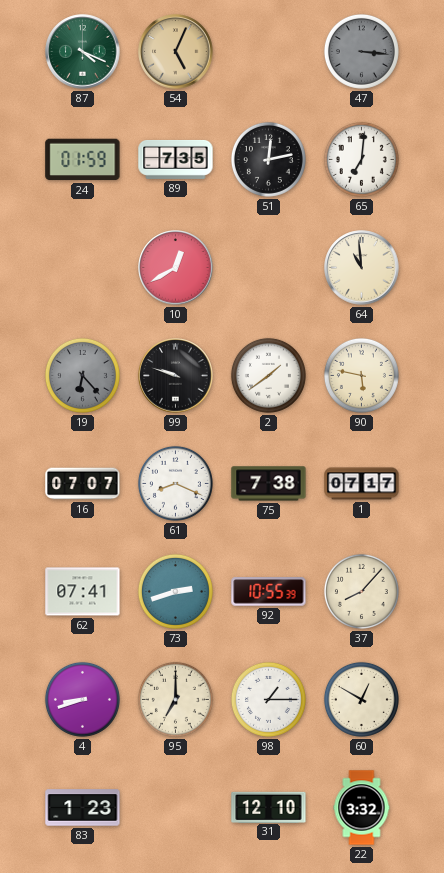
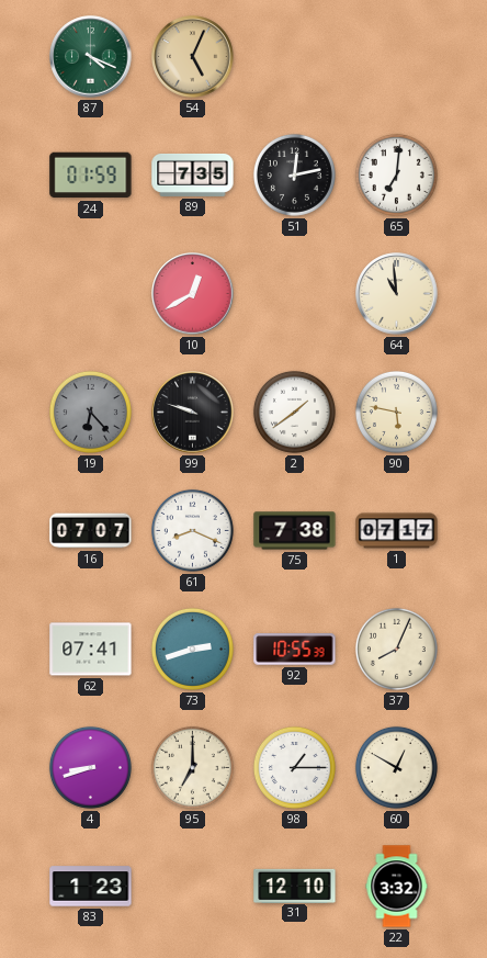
47: 3:16 -> none (361, 51)
37: 8:07 -> 8:04 (396, 649)
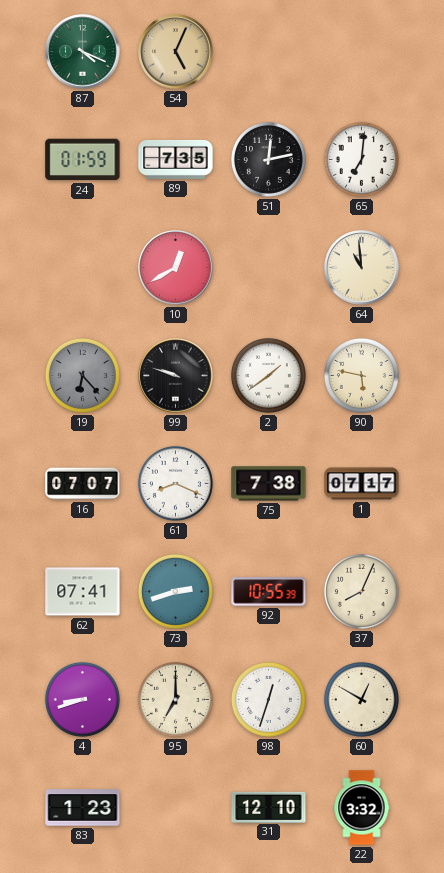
98: 1:15 -> 12:33 (268, 699)
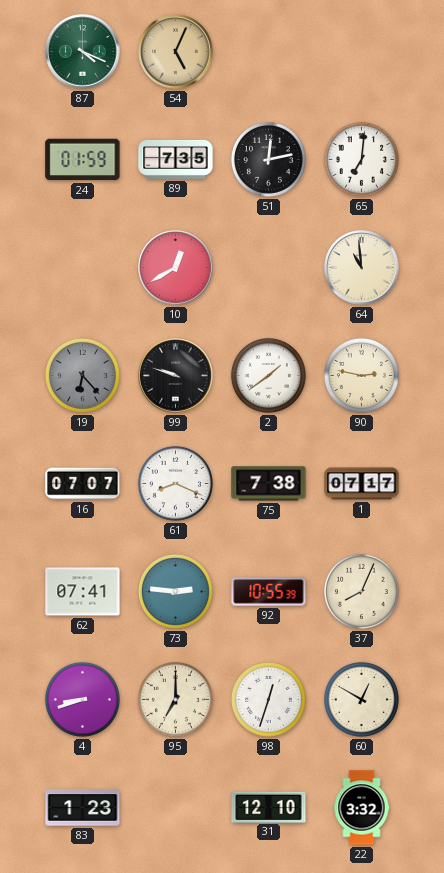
90: 5:47 -> 2:47 (361, 375)
73: 2:42 -> 2:46 (175, 591)
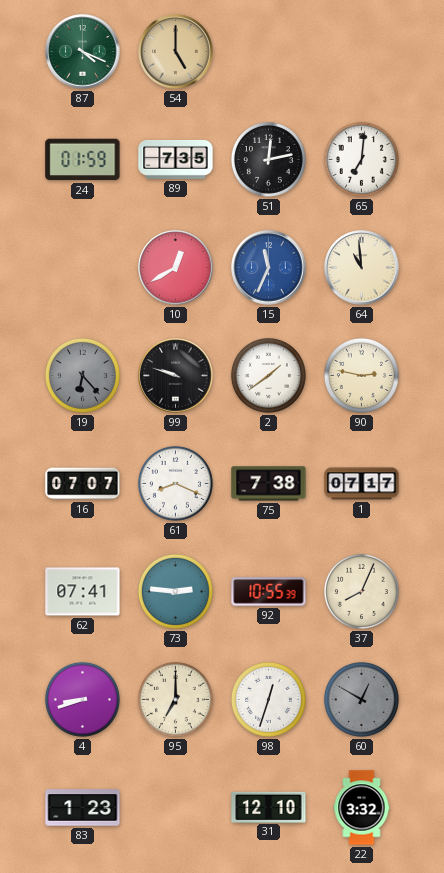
54: 5:04 -> 5:00 (176, 52)
15: none -> 11:34 (269, 268)
60 dial: cream -> grey (361, 699)
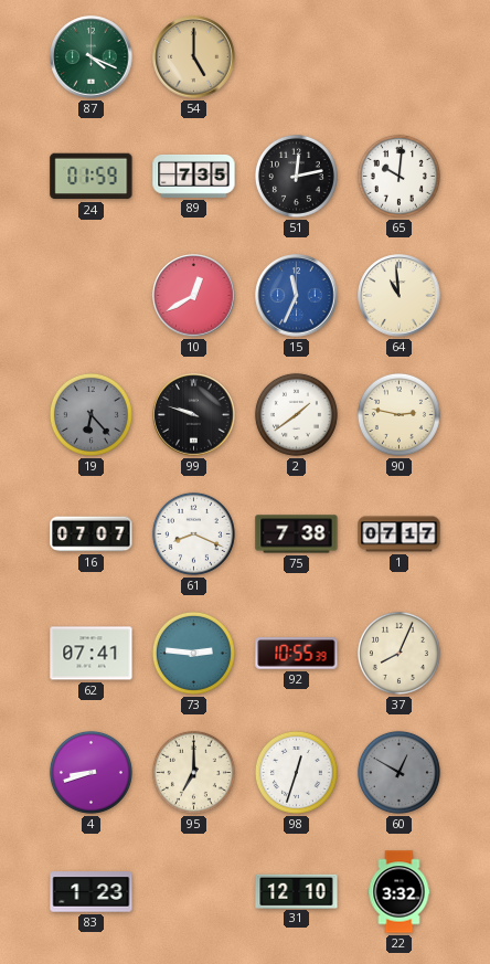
65: 7:01 -> 10:01 (398, 176)
